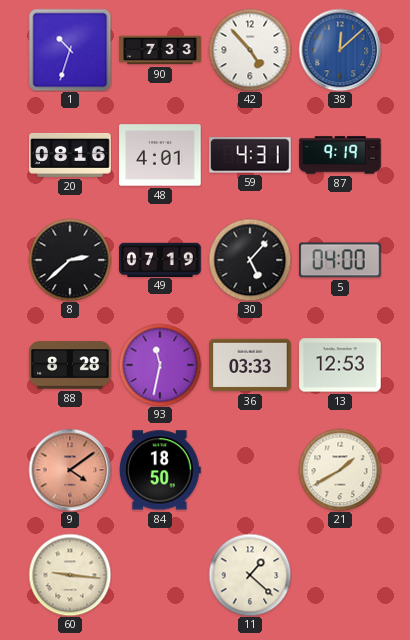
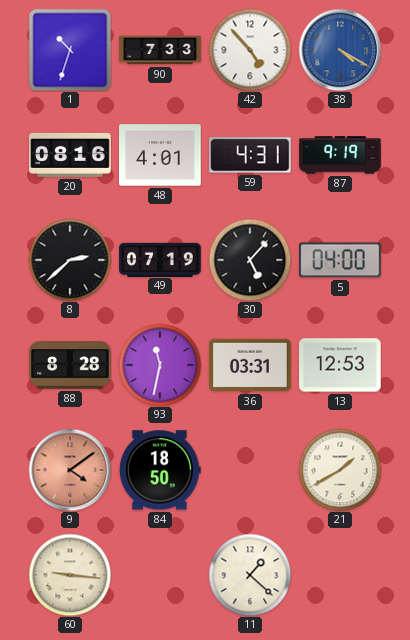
38: 12:08 -> 4:20 (340, 50)
36: 03:33 -> 03:31 (250, 365)
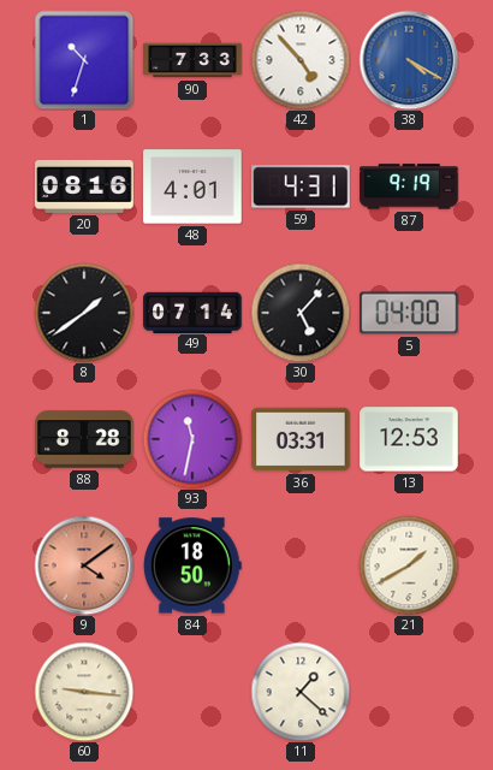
8: 2:38 -> 1:39 (84, 313)
49: 07:19 -> 07:14 (192, 312)
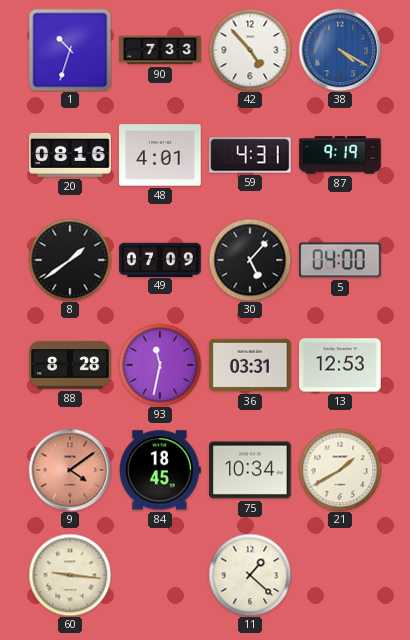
49: 07:14 -> 07:09 (160, 259)
84: 18:50 -> 18:45 (160, 470)
75: none -> 10:34 (250, 470)
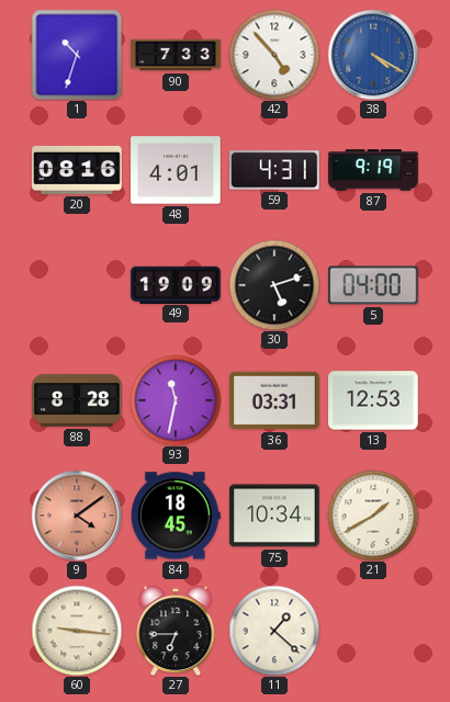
8: 1:39 -> none (70, 260)
49: 07:09 -> 19:09 (176, 284)
30: 5:07 -> 5:12 (274, 285)
27: none -> 6:45 (176, 631)
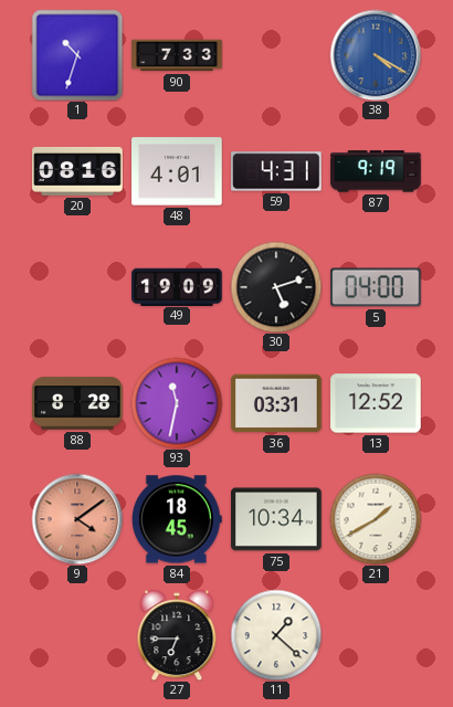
42: 4:53 -> none (274, 55)
13: 12:53 -> 12:52 (376, 403)
60: 9:16 -> none (77, 631)
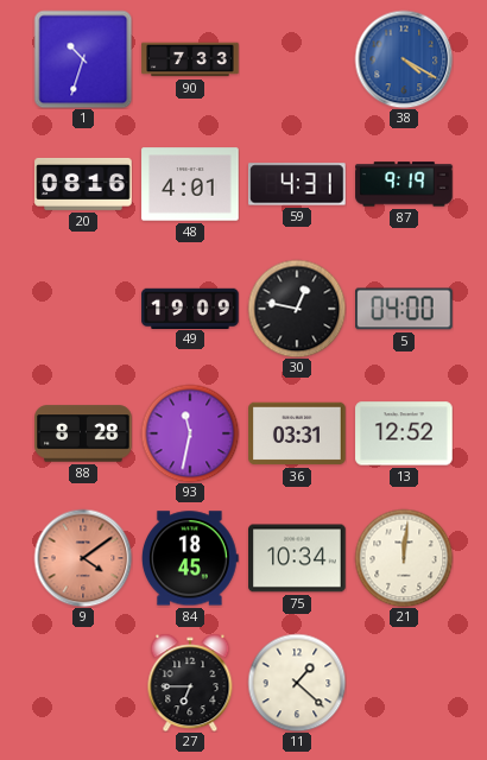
30: 5:12 -> 12:47 (297, 309)
21: 1:40 -> 12:01 (404, 558)
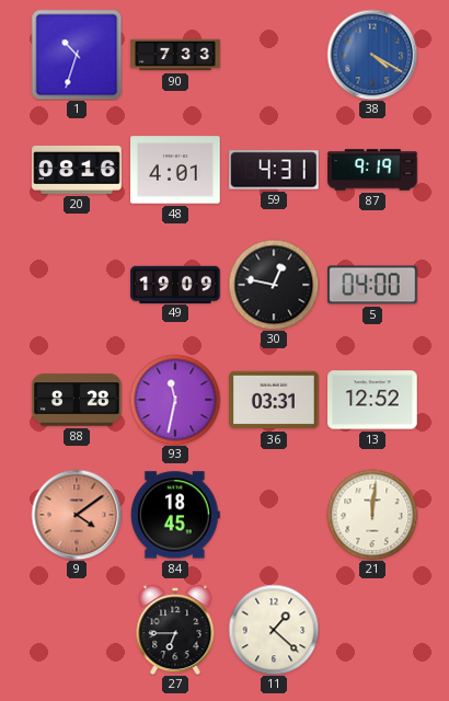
75: 10:34 -> none (297, 558)
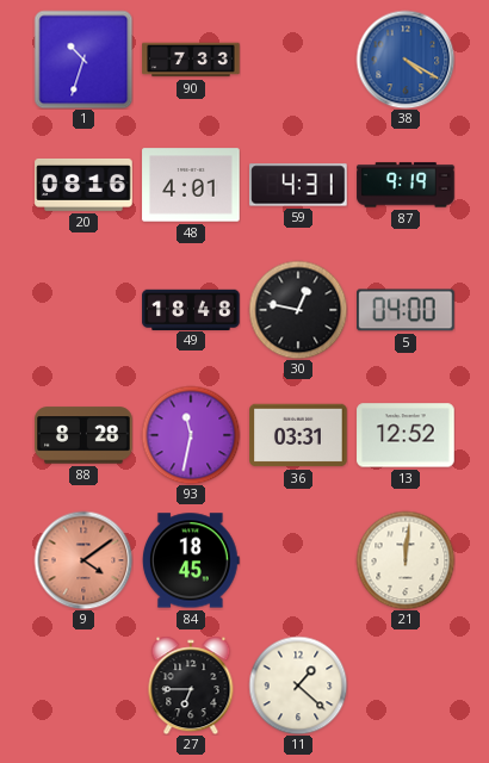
49: 19:09 -> 18:48 (191, 309)
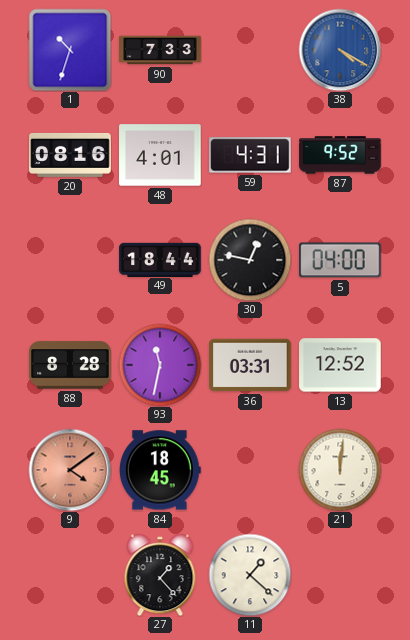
87: 9:19 -> 9:52 (340, 155)
49: 18:48 -> 18:44 (160, 259)
27: 6:45 -> 1:23 (160, 575)
